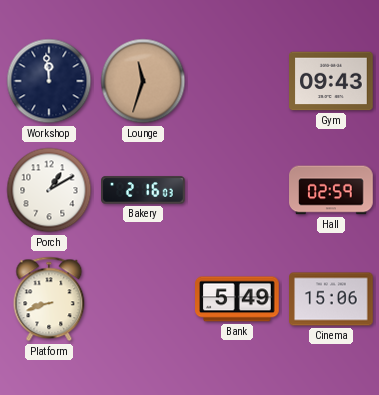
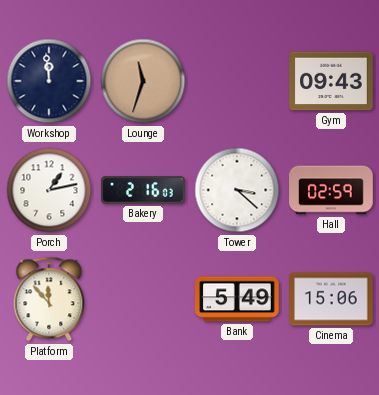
Porch: 1:10 -> 1:13 (49, 190)
Tower: none -> 3:22 (237, 190)
Platform: 8:42 -> 11:53 (49, 299)
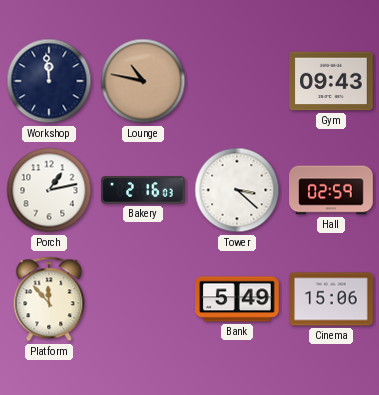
Lounge: 11:33 -> 10:47 (143, 81)
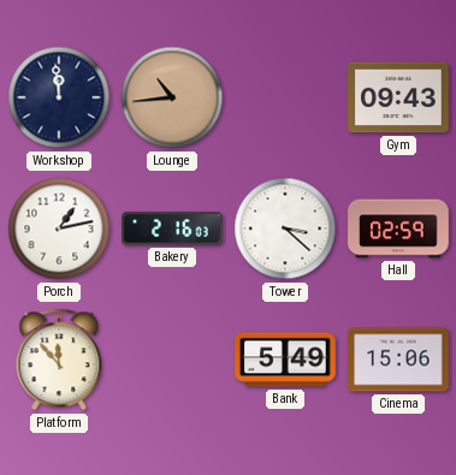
Lounge: 10:47 -> 10:44 (172, 97)
